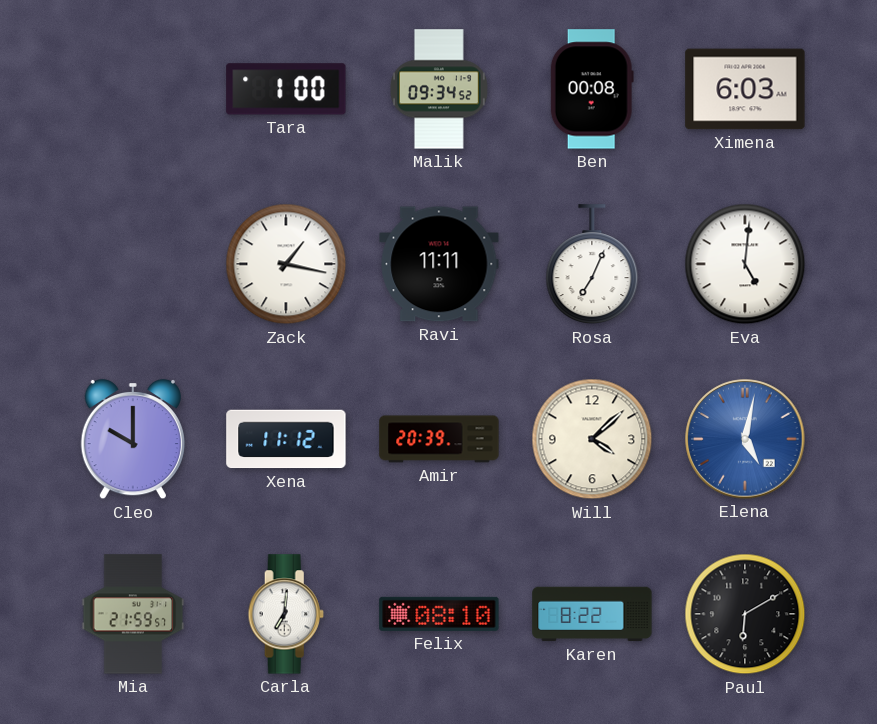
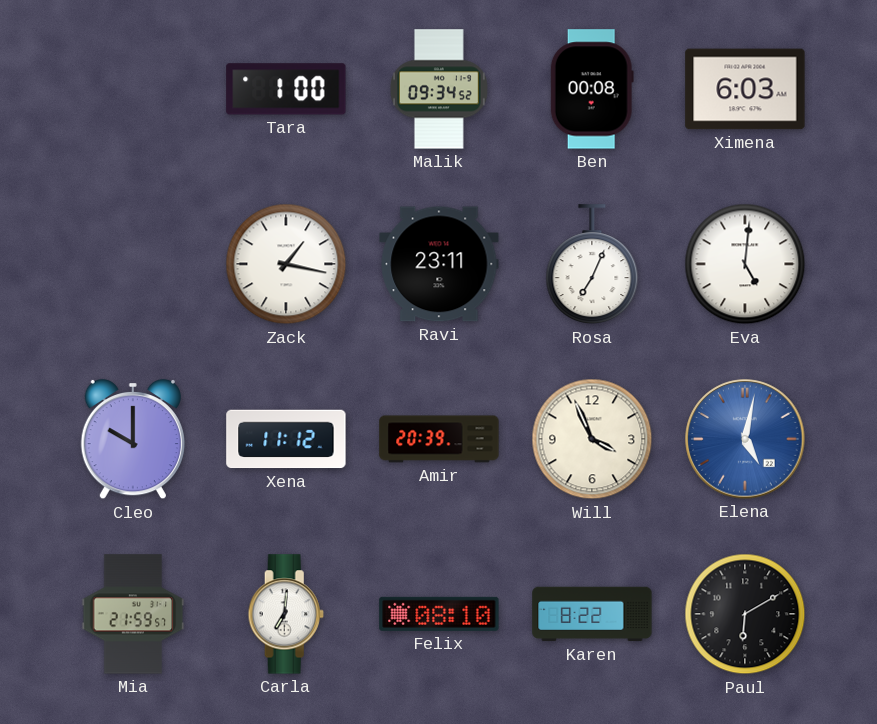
Ravi: 11:11 -> 23:11 (439, 264)
Will: 4:08 -> 3:56 (592, 439)
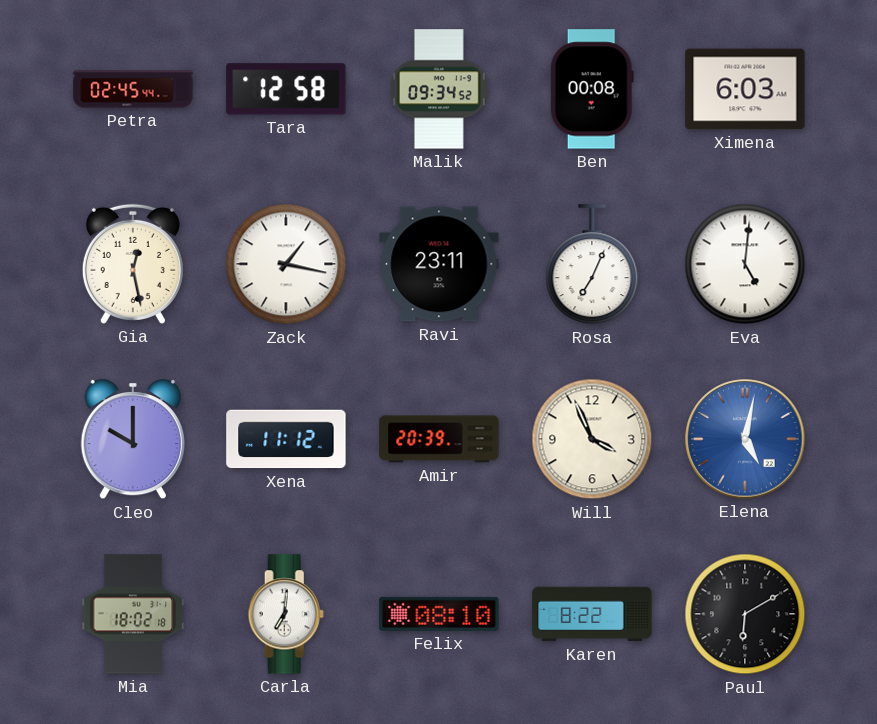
Petra: none -> 02:45 (133, 89)
Tara: 1:00 -> 12:58 (286, 89)
Gia: none -> 12:28 (133, 264)
Mia: 21:59 -> 18:02 (133, 614)
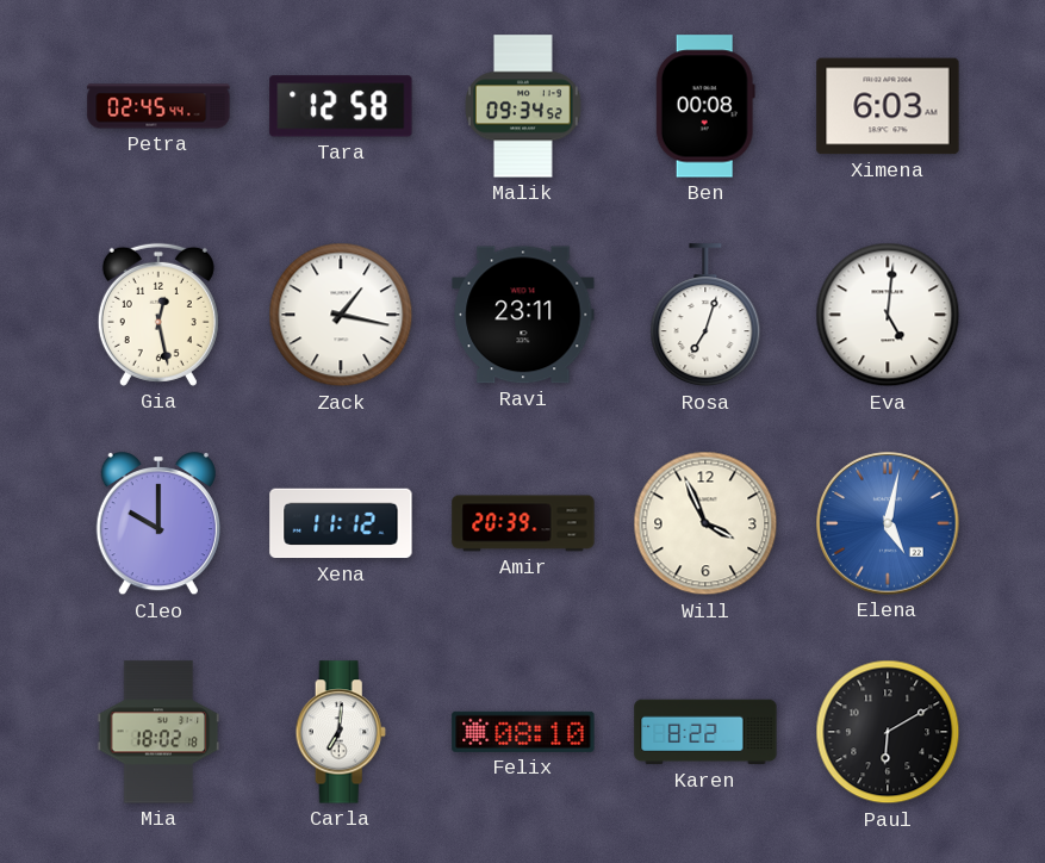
Rosa: 7:04 -> 7:03 (705, 316)
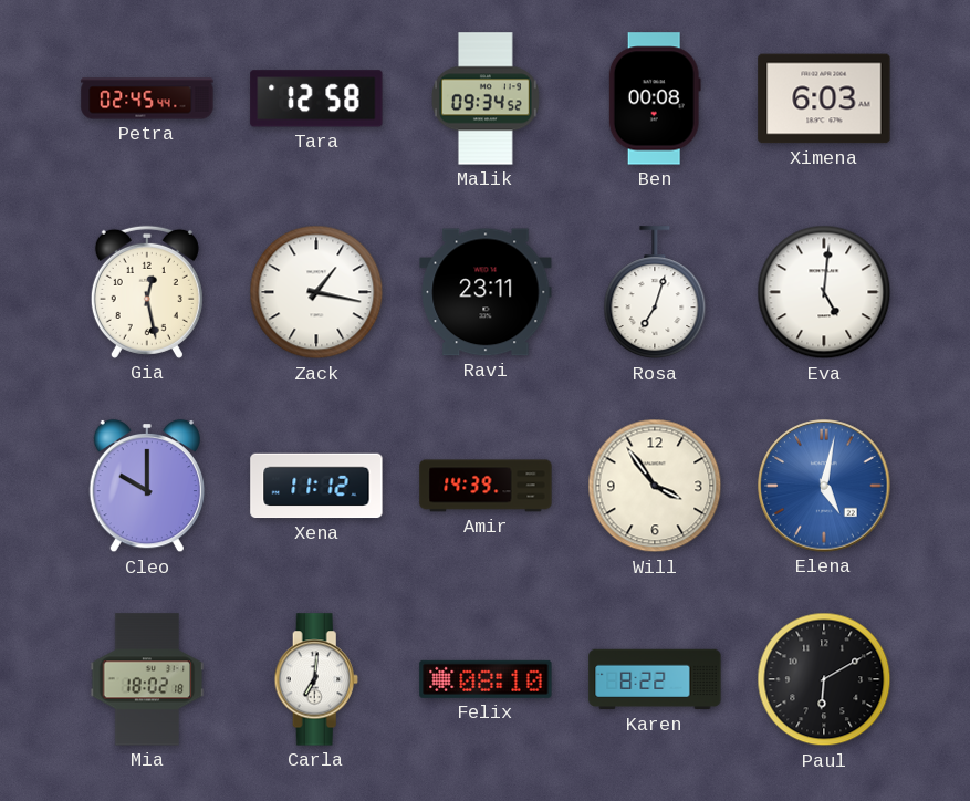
Amir: 20:39 -> 14:39 (486, 486)
Will: 3:56 -> 3:54 (655, 486)
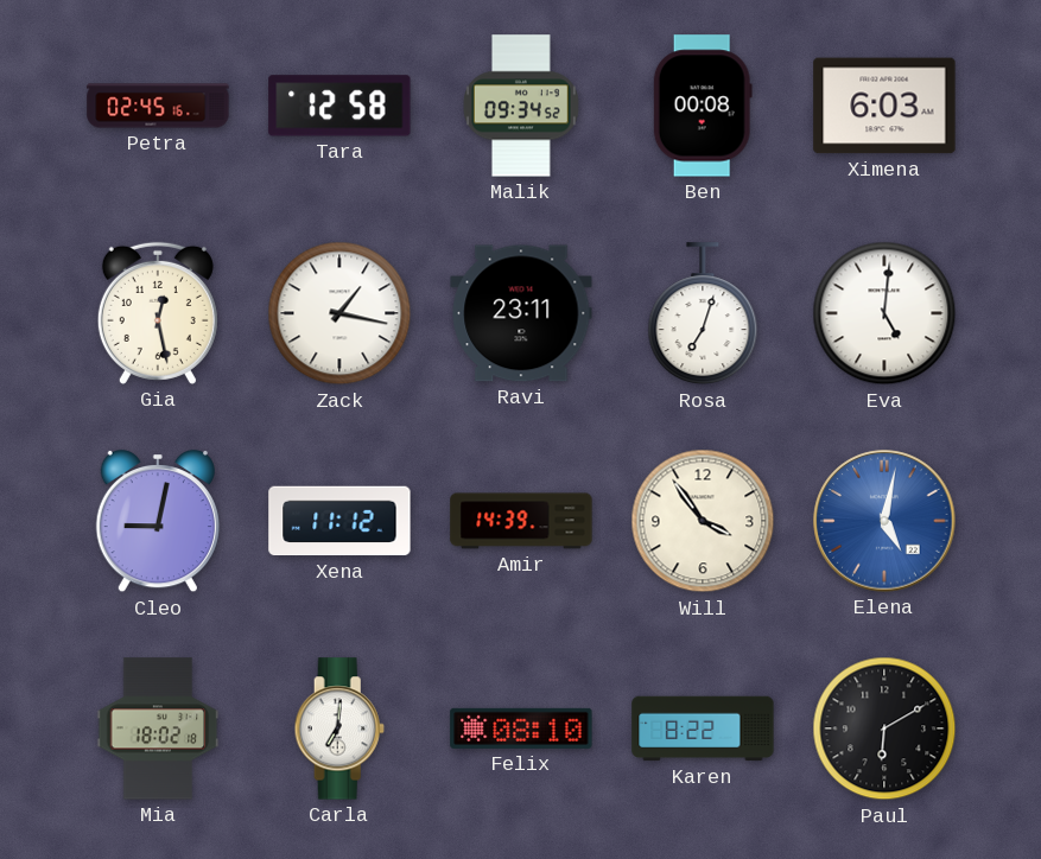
Petra: 02:45:44 -> 02:45:16 (158, 106)
Cleo: 10:00 -> 9:02 (158, 521)
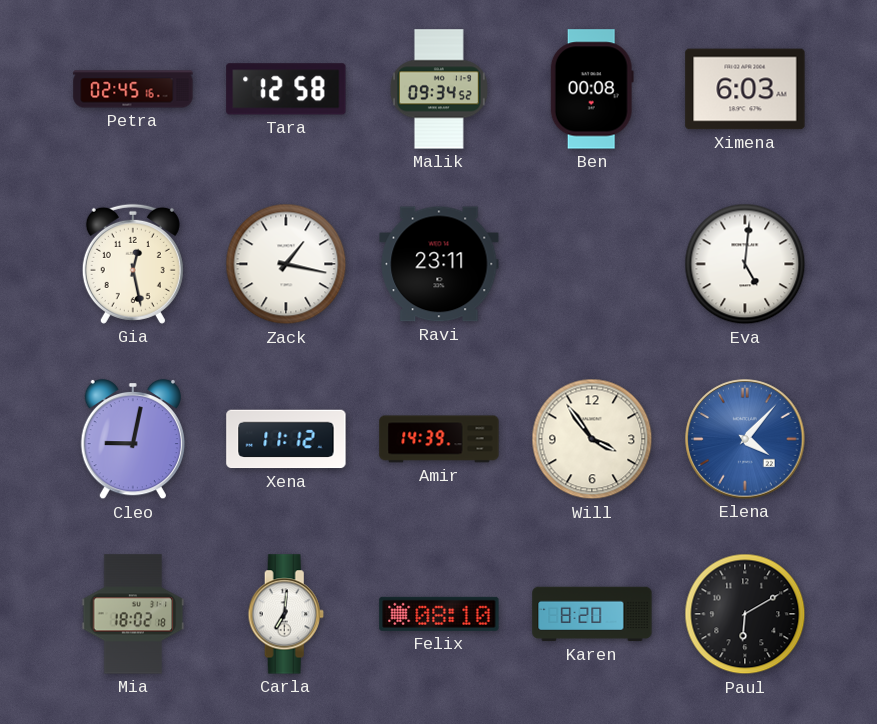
Rosa: 7:03 -> none (703, 314)
Elena: 5:02 -> 4:07 (745, 439)
Karen: 8:22 -> 8:20 (592, 614)
